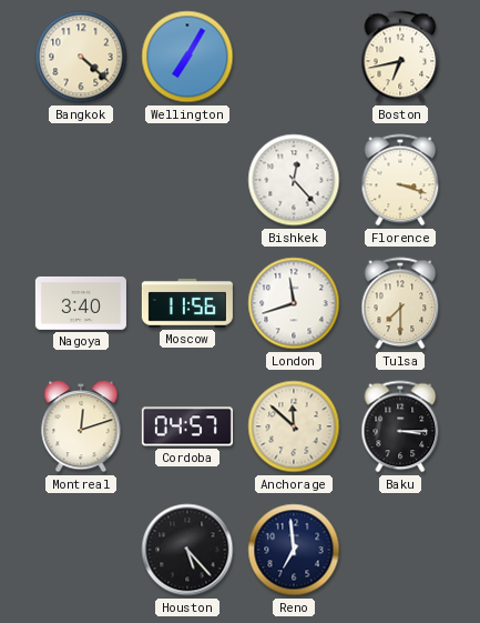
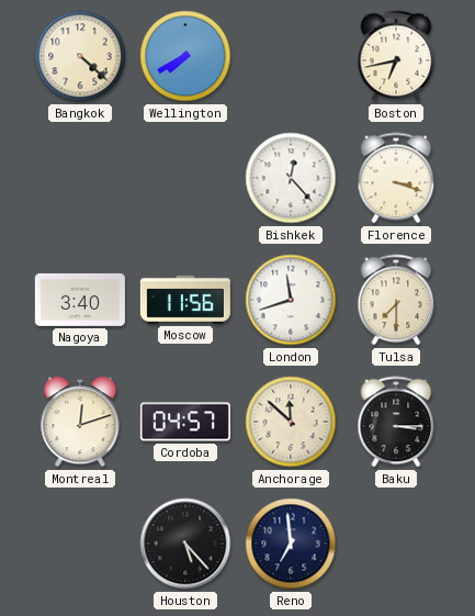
Wellington: 7:05 -> 7:40 (185, 56)
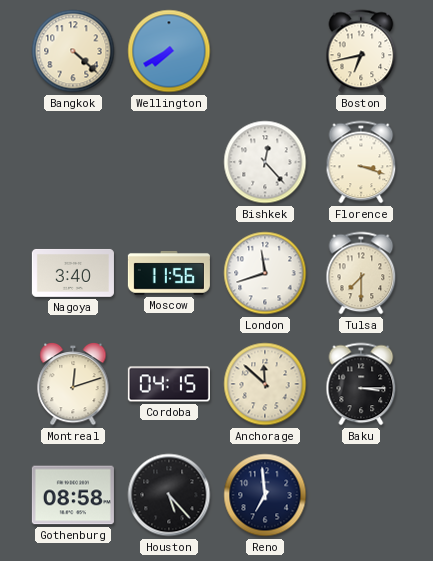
Cordoba: 04:57 -> 04:15 (169, 384)
Gothenburg: none -> 08:58 (73, 495)
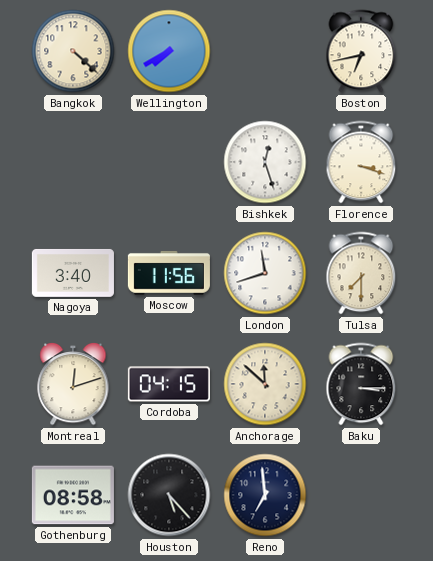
Bishkek: 12:23 -> 12:27 (265, 162)
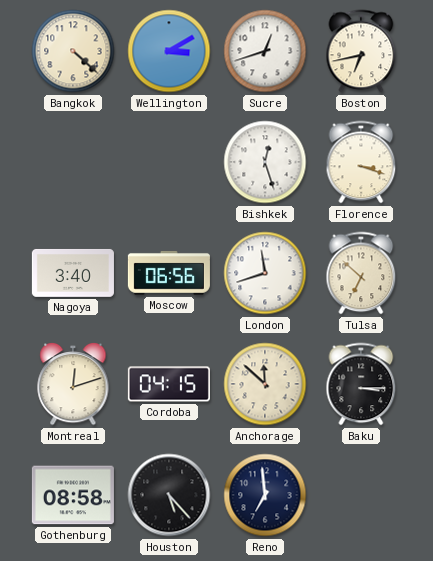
Wellington: 7:40 -> 3:10 (169, 51)
Sucre: none -> 12:42 (265, 51)
Moscow: 11:56 -> 06:56 (169, 273)
Tulsa: 7:30 -> 6:52 (361, 273)
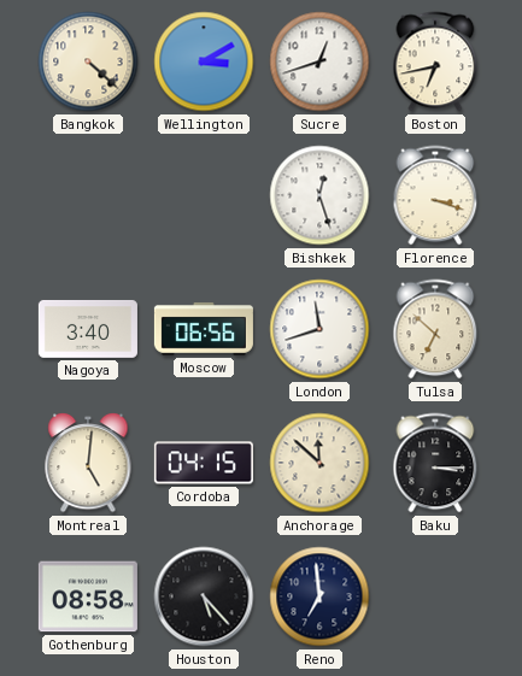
Montreal: 12:12 -> 5:01 (88, 463)
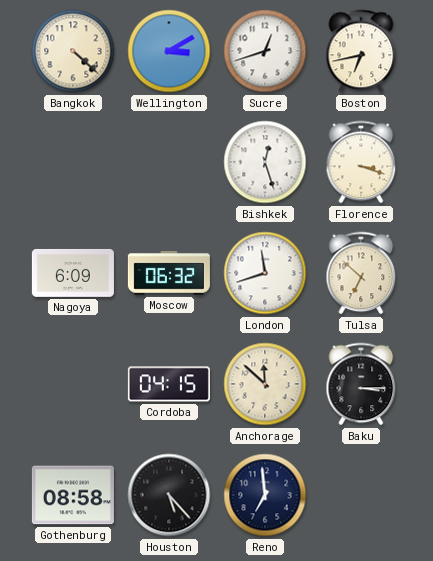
Nagoya: 3:40 -> 6:09 (73, 273)
Moscow: 06:56 -> 06:32 (169, 273)
Montreal: 5:01 -> none (88, 463)
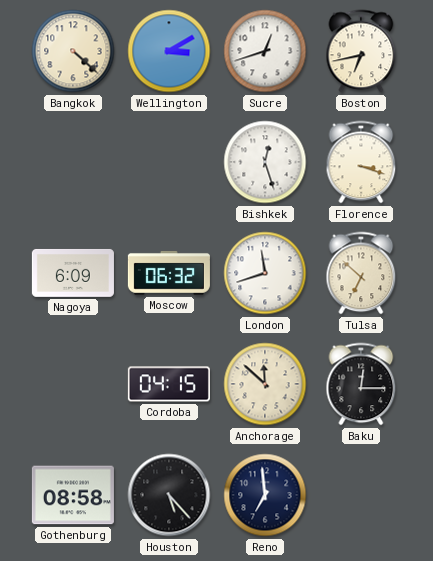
Baku: 3:15 -> 12:15 (361, 384)
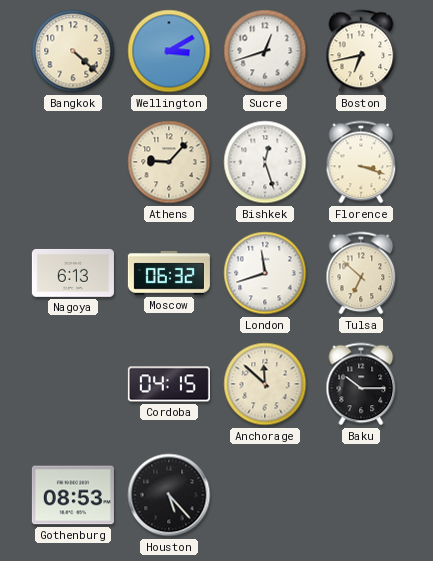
Athens: none -> 9:07 (169, 162)
Nagoya: 6:09 -> 6:13 (73, 273)
Baku: 12:15 -> 10:15 (361, 384)
Gothenburg: 08:58 -> 08:53 (73, 495)
Reno: 6:59 -> none (265, 495)
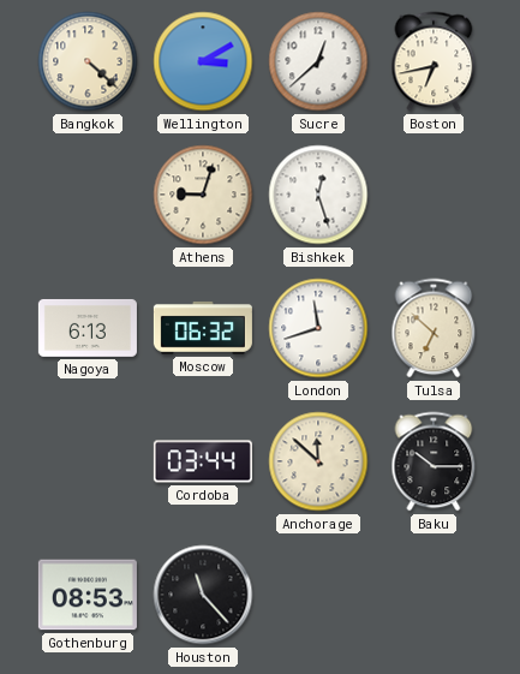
Sucre: 12:42 -> 12:38 (318, 61)
Athens: 9:07 -> 9:03 (203, 195)
Florence: 3:18 -> none (361, 162)
Cordoba: 04:15 -> 03:44 (203, 461)
Houston: 5:23 -> 11:23 (203, 595)
